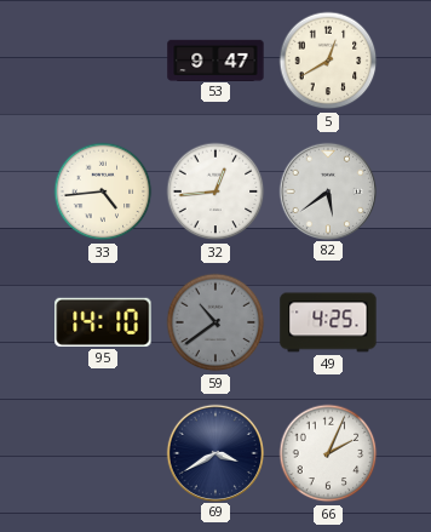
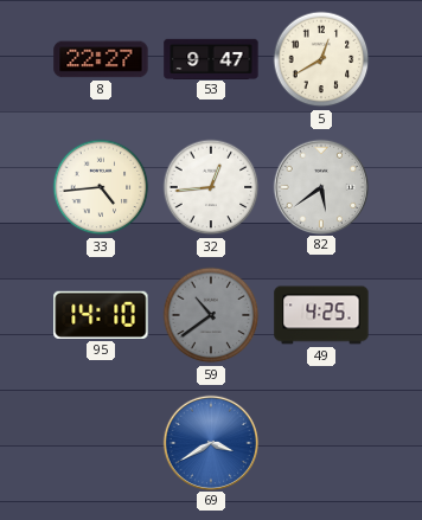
8: none -> 22:27 (101, 59)
69 dial: navy -> blue (210, 442)
66: 2:04 -> none (328, 453)
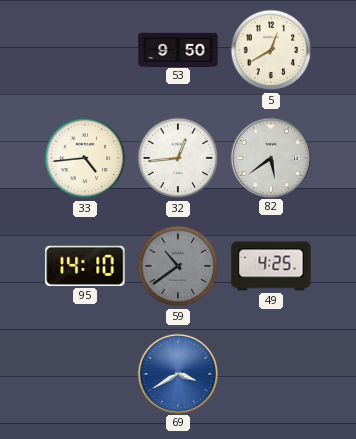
8: 22:27 -> none (101, 59)
53: 9:47 -> 9:50 (178, 49)
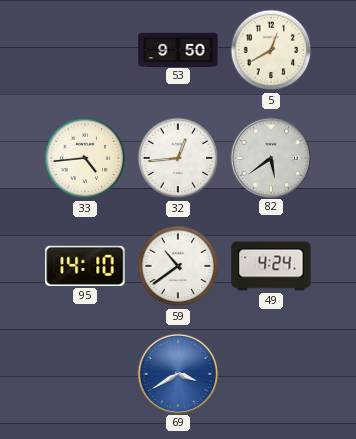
59 dial: grey -> white (178, 266)
49: 4:25 -> 4:24 (271, 266)
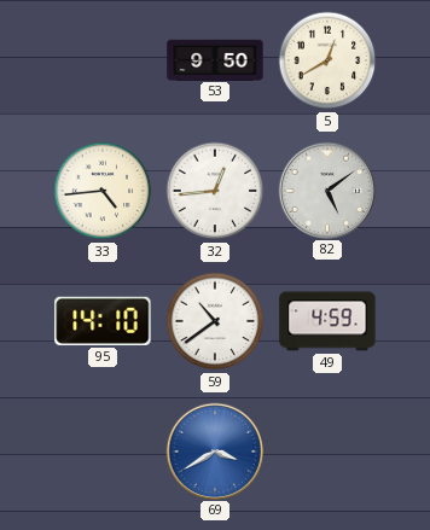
82: 5:39 -> 5:09 (326, 190)
49: 4:24 -> 4:59 (327, 321)
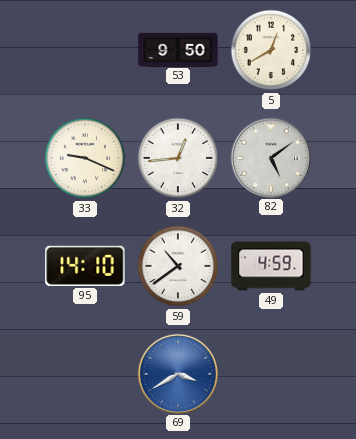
33: 4:44 -> 9:19 (85, 158)
